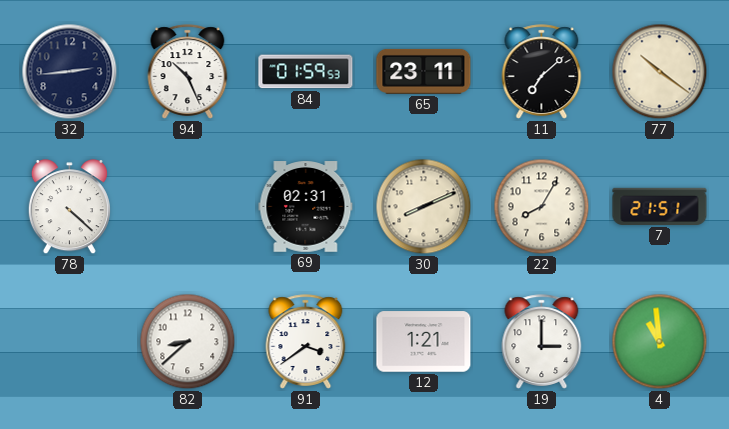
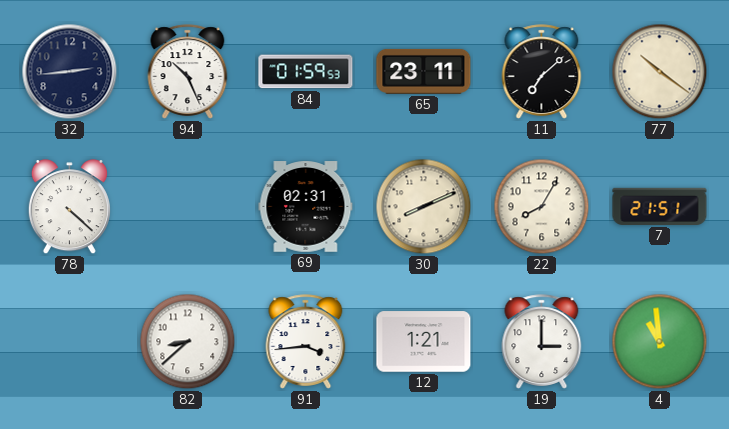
91: 3:39 -> 3:44 (306, 342)
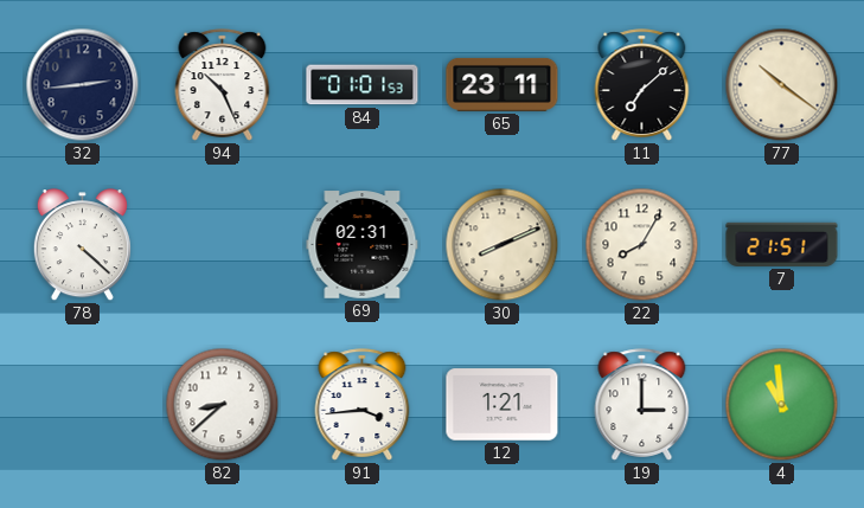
84: 01:59 -> 01:01 (363, 85)
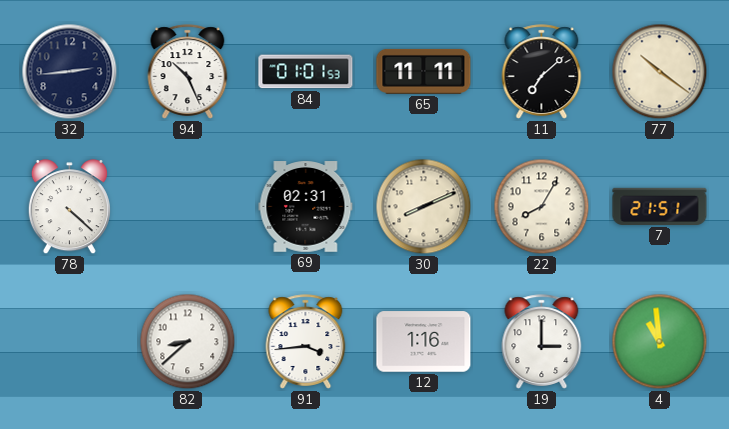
65: 23:11 -> 11:11 (424, 71)
12: 1:21 -> 1:16 (424, 342)
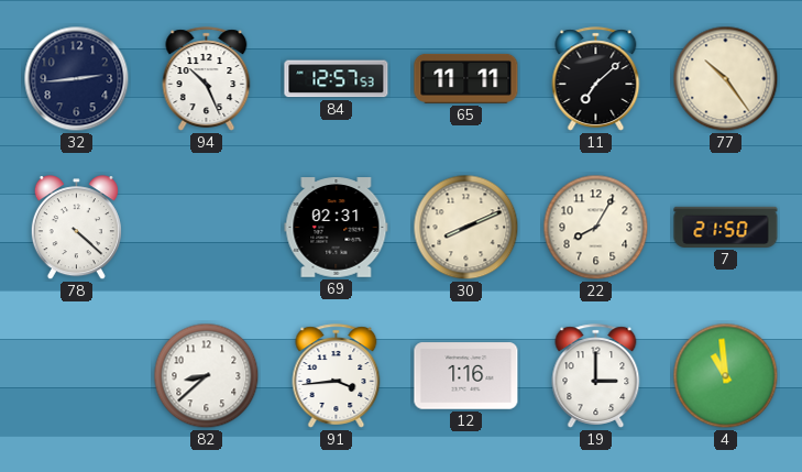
84: 01:01 -> 12:57 (337, 79)
77: 10:21 -> 10:24 (726, 79)
7: 21:51 -> 21:50 (726, 227)
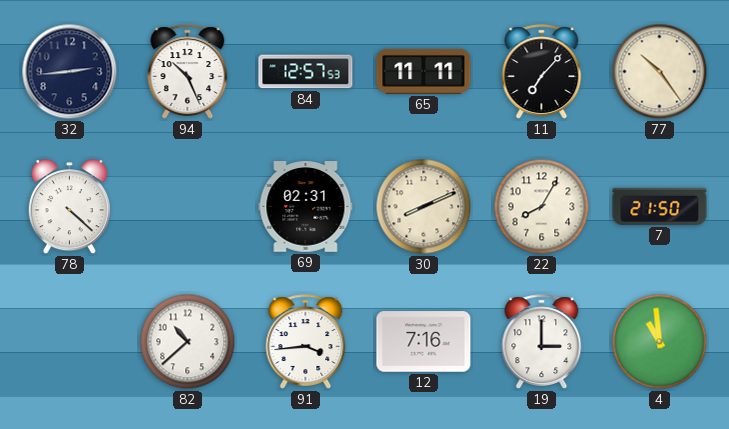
11: 7:08 -> 7:07 (542, 72)
82: 8:38 -> 10:38 (188, 342)
12: 1:16 -> 7:16 (424, 342)
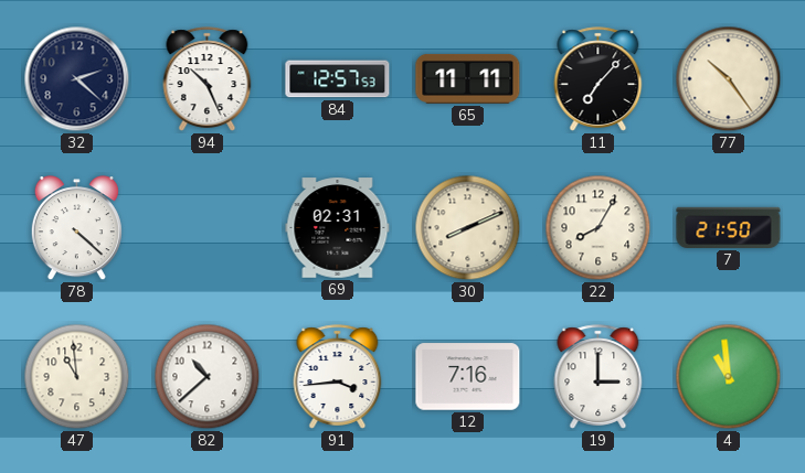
32: 2:44 -> 2:22 (77, 79)
47: none -> 10:59 (77, 377)
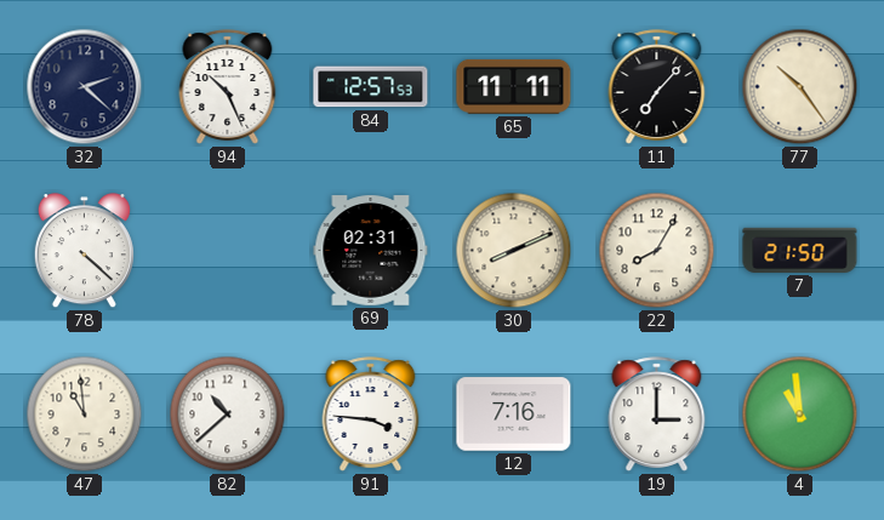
91: 3:44 -> 3:46 (371, 415)
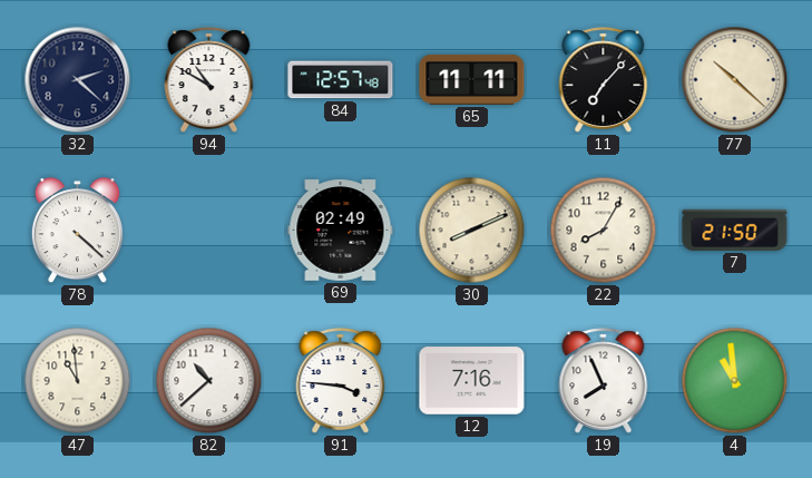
94: 10:26 -> 10:50 (209, 80)
84: 12:57:53 -> 12:57:48 (341, 80)
77: 10:24 -> 10:22 (735, 80)
69: 02:31 -> 02:49 (341, 231)
19: 3:00 -> 7:56 (604, 381)
